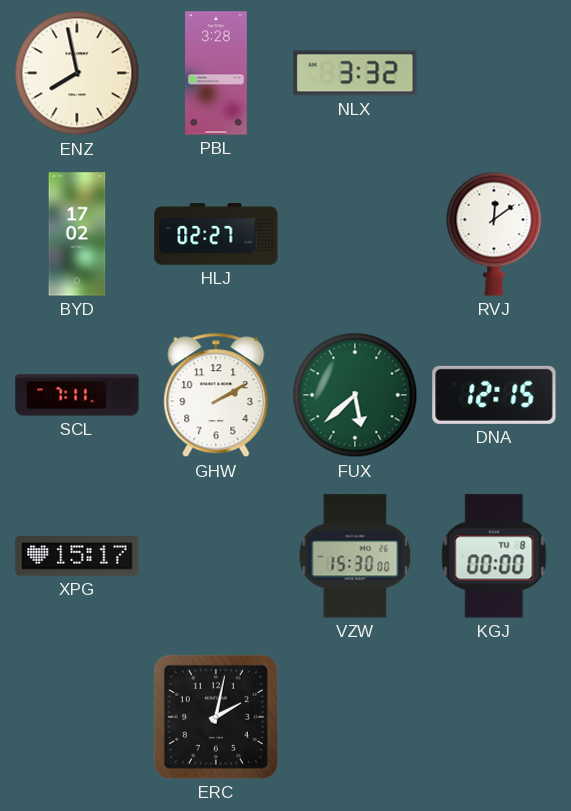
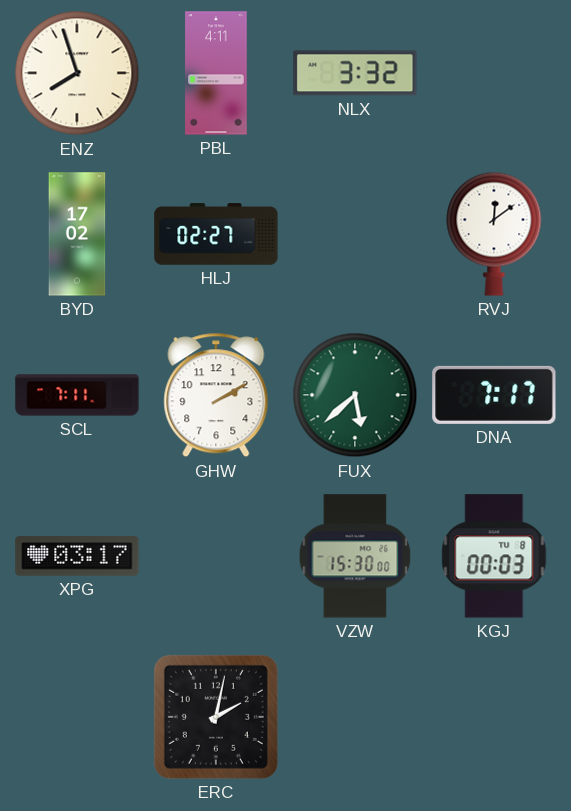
ENZ: 7:58 -> 7:57 (77, 73)
PBL: 3:28 -> 4:11 (216, 73)
DNA: 12:15 -> 7:17 (494, 395)
XPG: 15:17 -> 03:17 (77, 556)
KGJ: 00:00 -> 00:03 (494, 556)
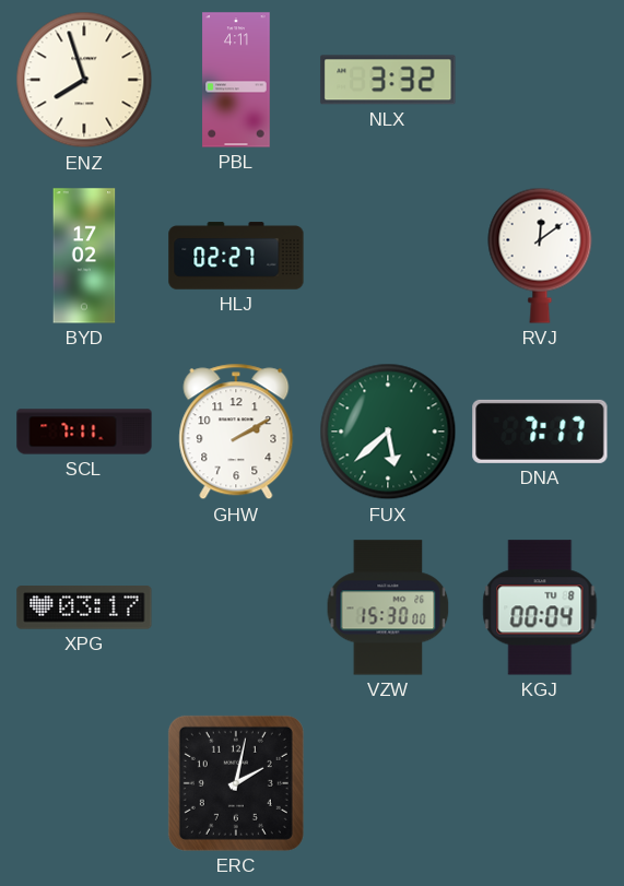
KGJ: 00:03 -> 00:04 (540, 607)
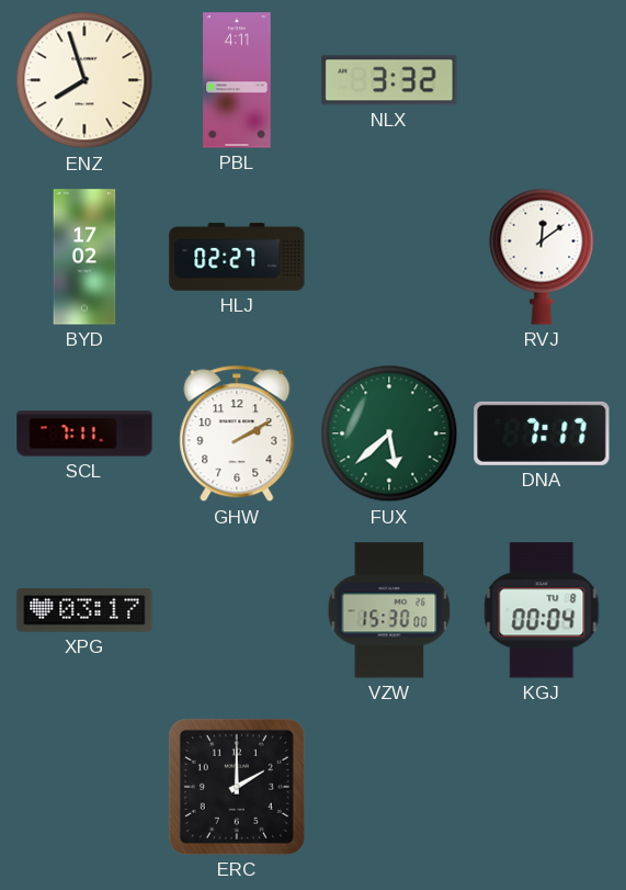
ERC: 2:02 -> 2:00 (237, 787)
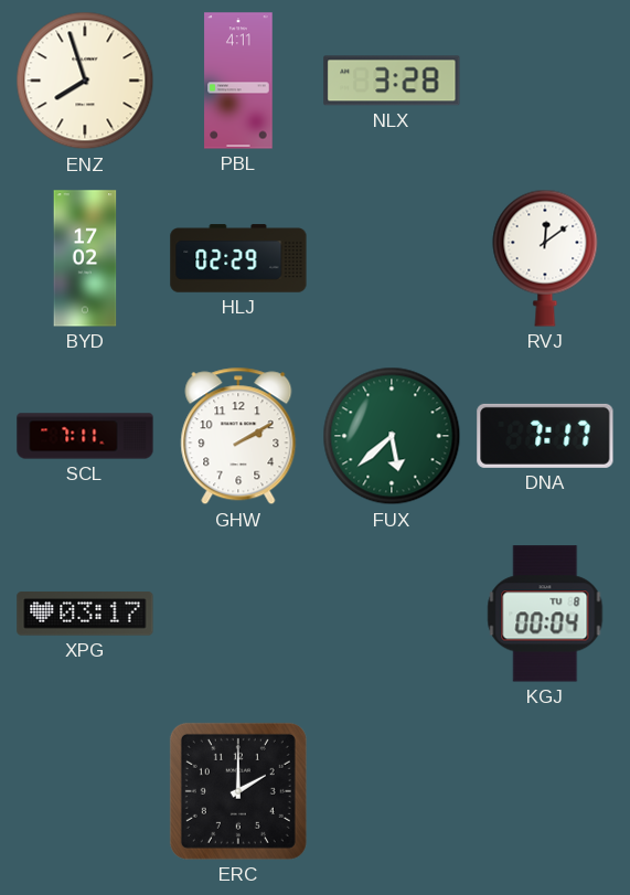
NLX: 3:32 -> 3:28 (392, 81)
HLJ: 02:27 -> 02:29 (238, 258)
VZW: 15:30 -> none (389, 610)
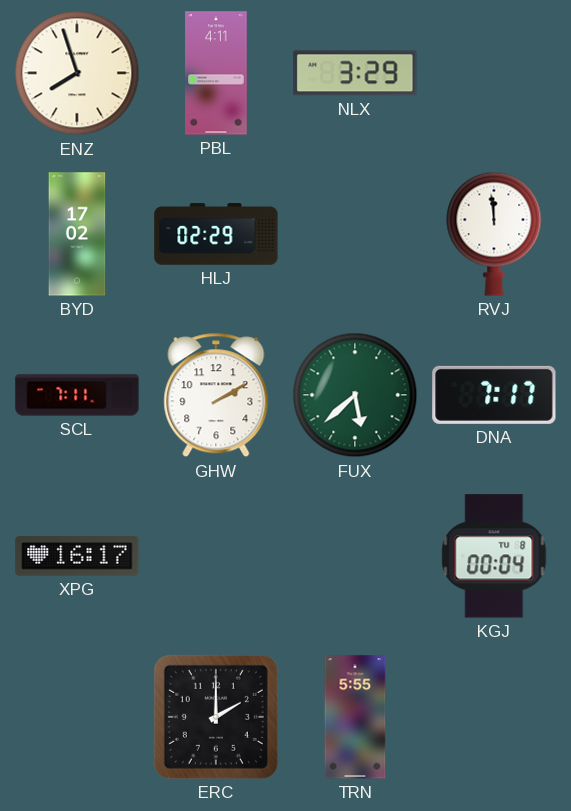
NLX: 3:28 -> 3:29 (355, 73)
RVJ: 12:09 -> 11:59 (494, 234)
XPG: 03:17 -> 16:17 (77, 556)
TRN: none -> 5:55 (355, 717)
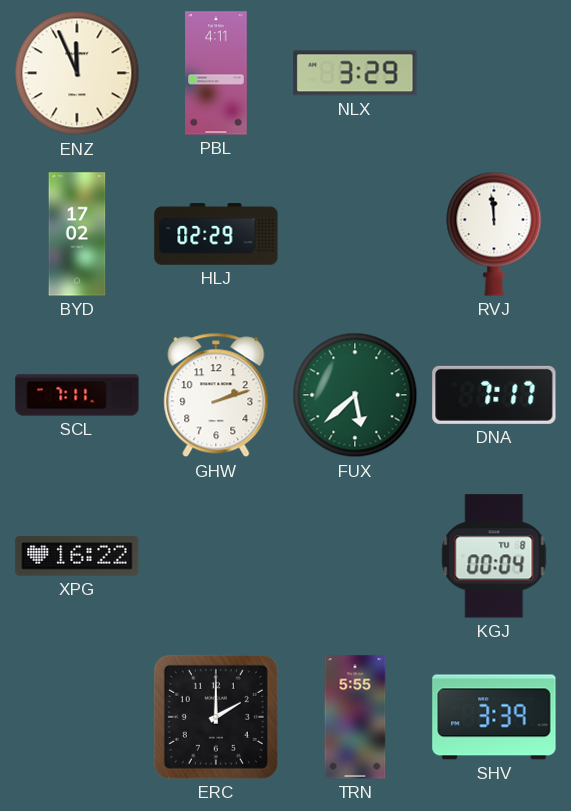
ENZ: 7:57 -> 11:56 (77, 73)
GHW: 2:10 -> 2:12 (216, 395)
XPG: 16:17 -> 16:22 (77, 556)
SHV: none -> 3:39 (494, 717)
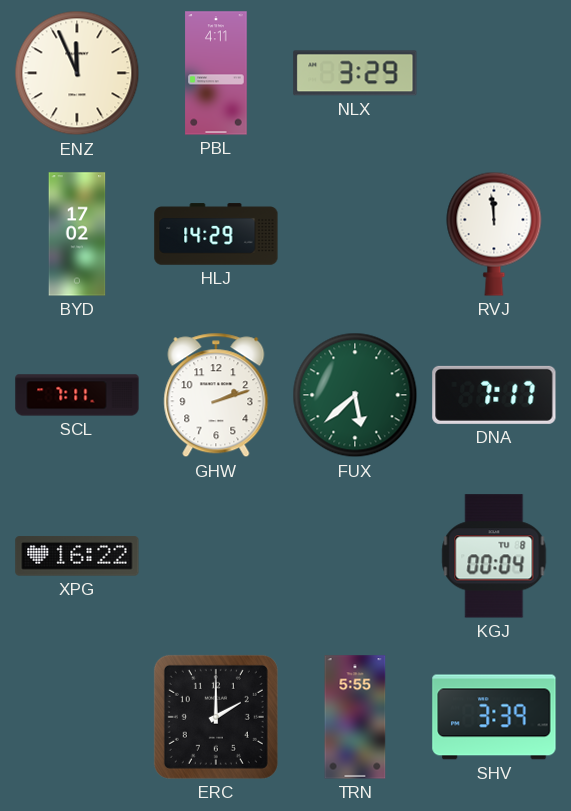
HLJ: 02:29 -> 14:29 (216, 234)
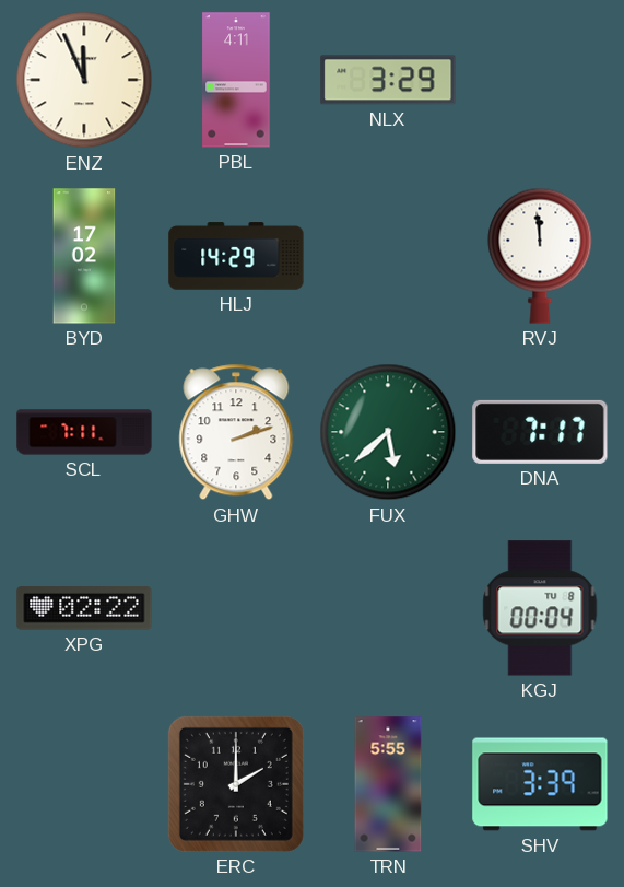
XPG: 16:22 -> 02:22 (84, 608)
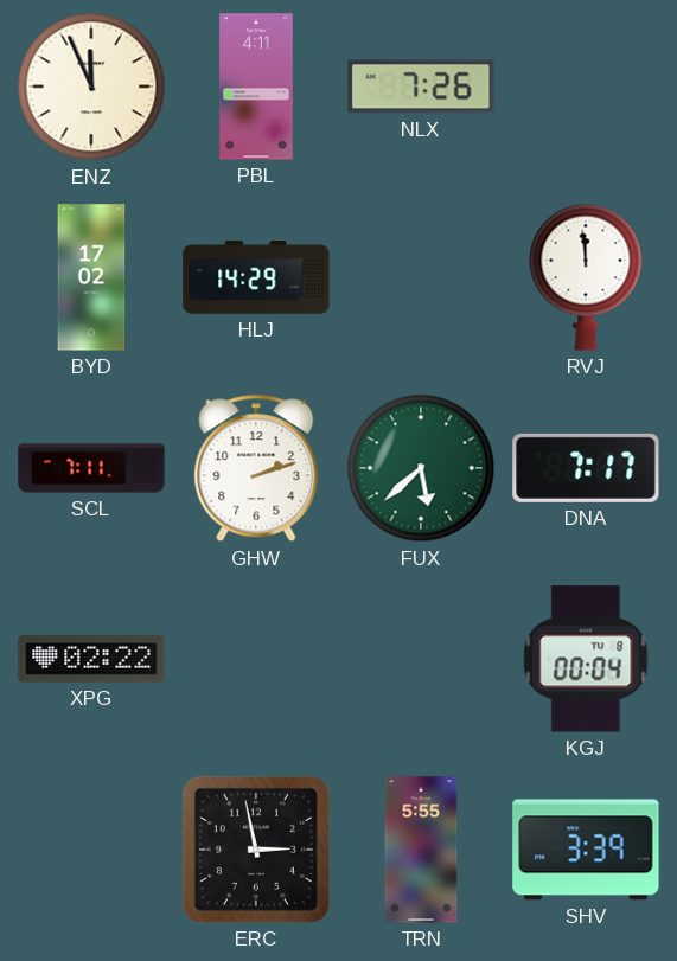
NLX: 3:29 -> 7:26 (421, 87)
ERC: 2:00 -> 2:58 (256, 850)
